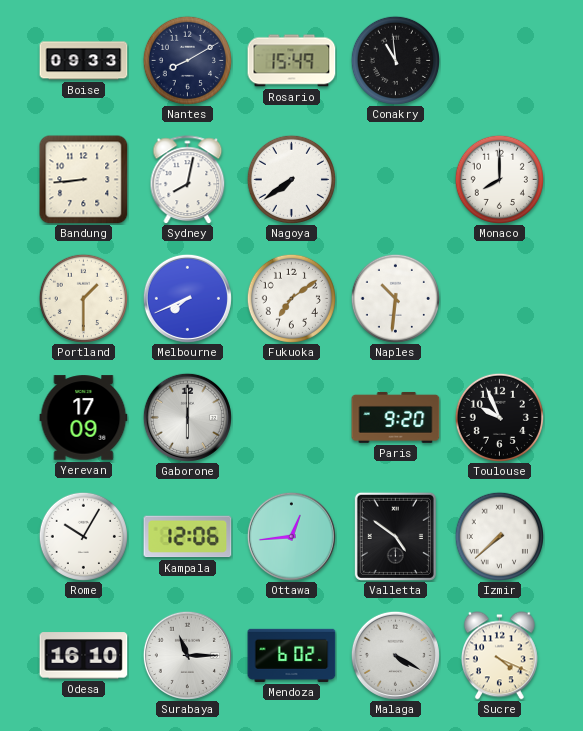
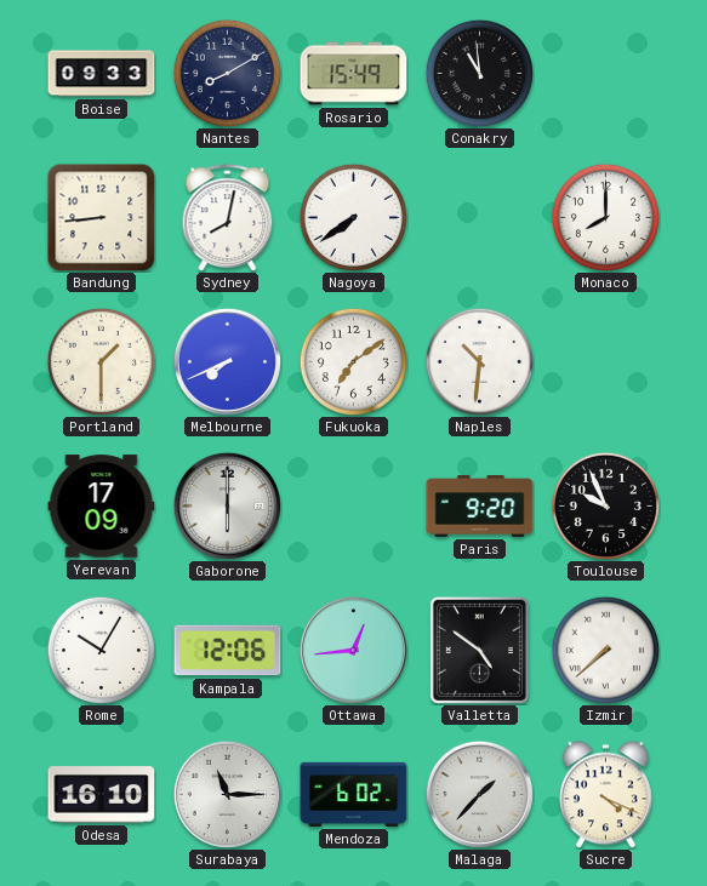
Malaga: 4:20 -> 1:37 (479, 794)
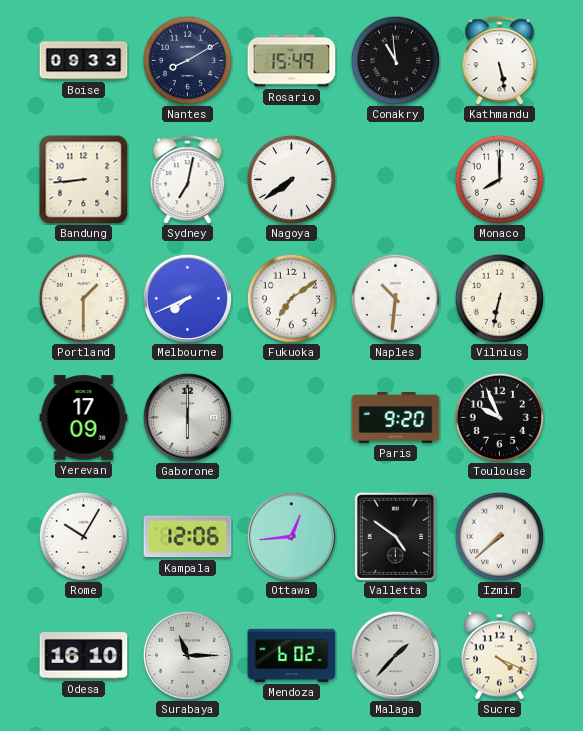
Kathmandu: none -> 5:28 (500, 61)
Sydney: 8:02 -> 7:02 (188, 180)
Vilnius: none -> 6:32 (499, 298)
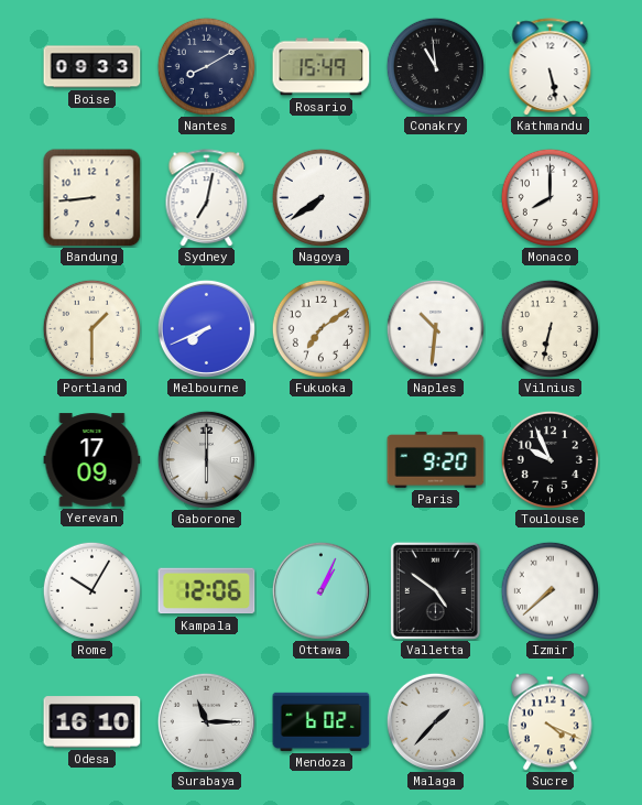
Ottawa: 12:44 -> 1:04 (320, 590)
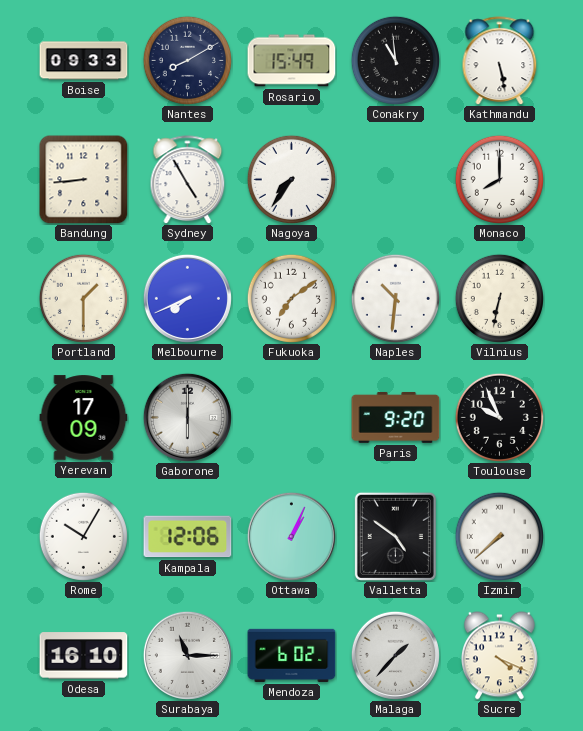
Sydney: 7:02 -> 4:55 (188, 180)
Nagoya: 7:39 -> 7:36 (291, 179)
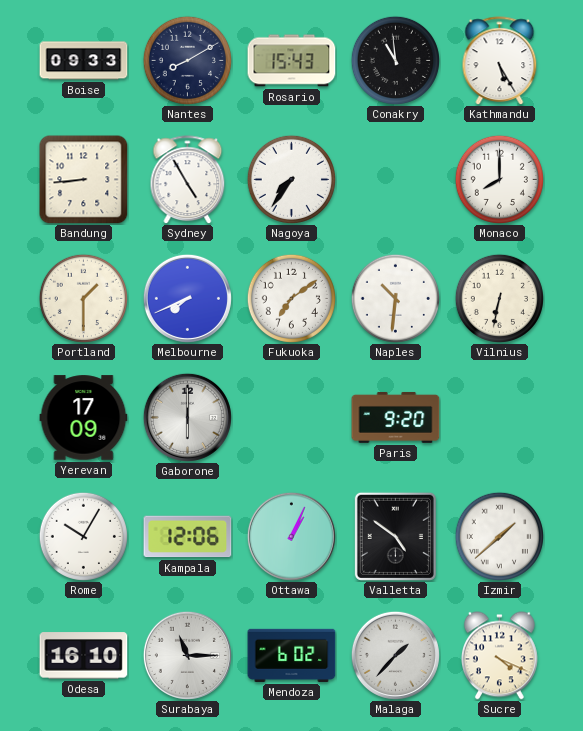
Rosario: 15:49 -> 15:43 (292, 61)
Kathmandu: 5:28 -> 5:25 (500, 61)
Toulouse: 9:56 -> none (499, 417)
Izmir: 7:38 -> 1:38 (499, 536)
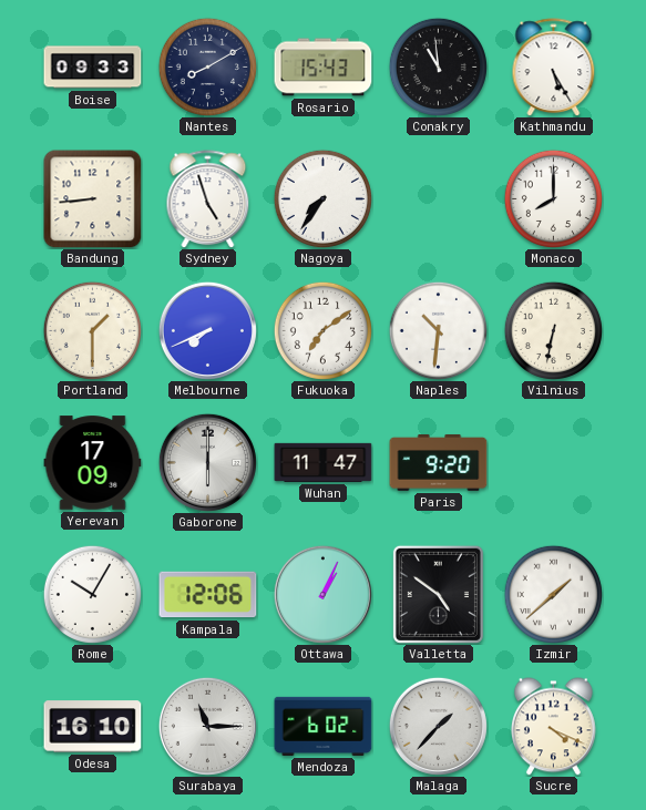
Sydney: 4:55 -> 4:57 (208, 199)
Wuhan: none -> 11:47 (324, 462)
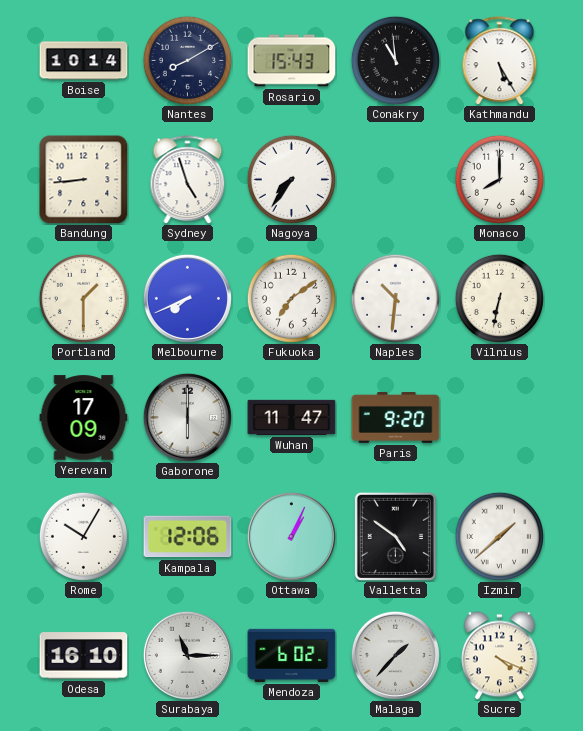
Boise: 09:33 -> 10:14 (84, 61)
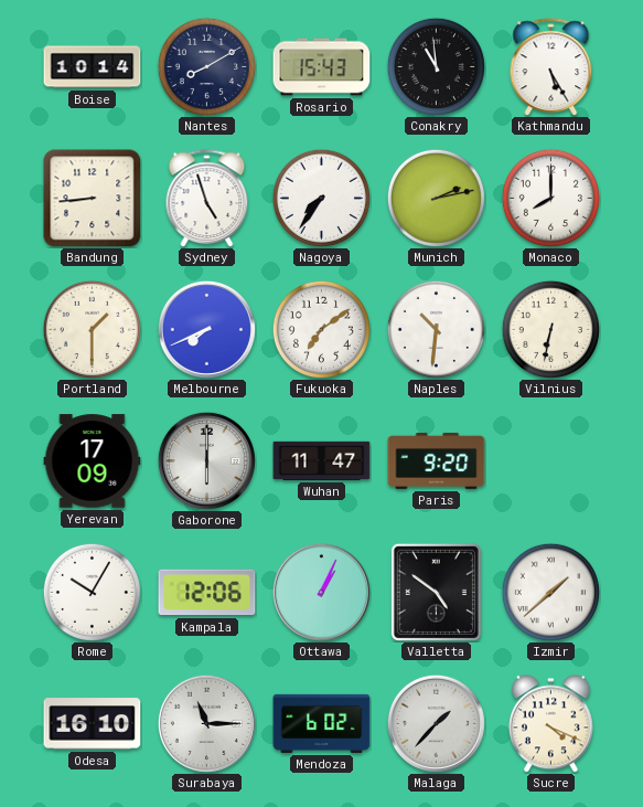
Munich: none -> 2:13 (436, 198)
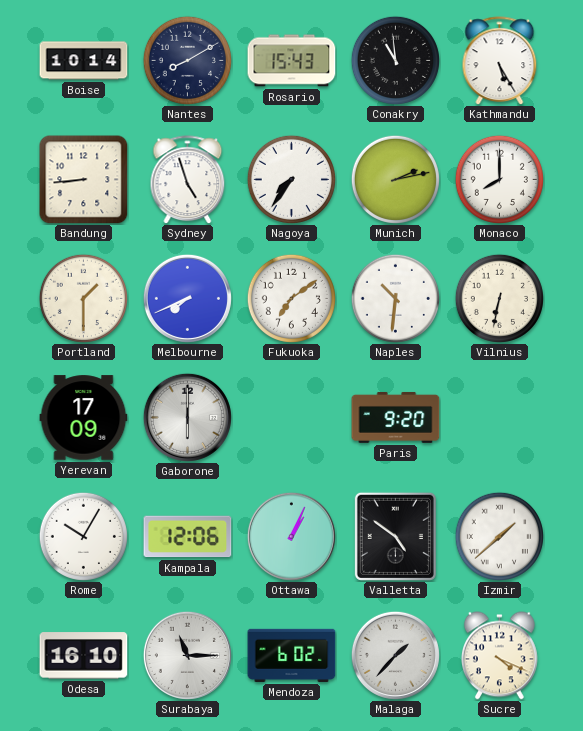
Wuhan: 11:47 -> none (322, 460)
